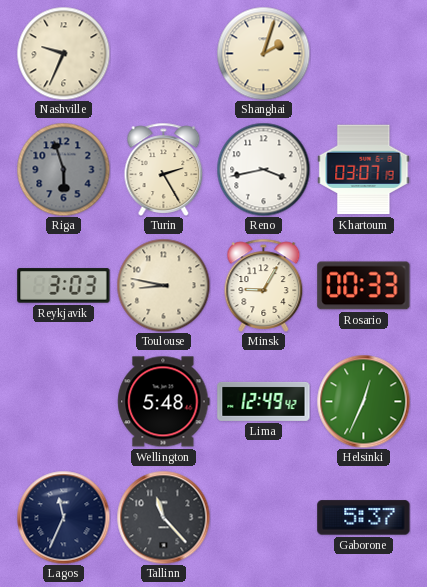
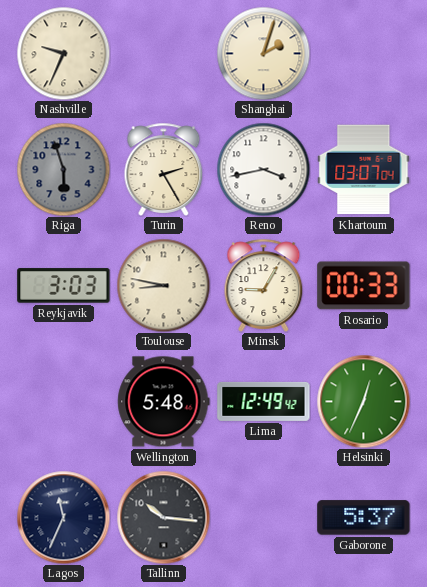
Khartoum: 03:07:19 -> 03:07:04 (364, 170)
Tallinn: 11:23 -> 10:16 (163, 517)
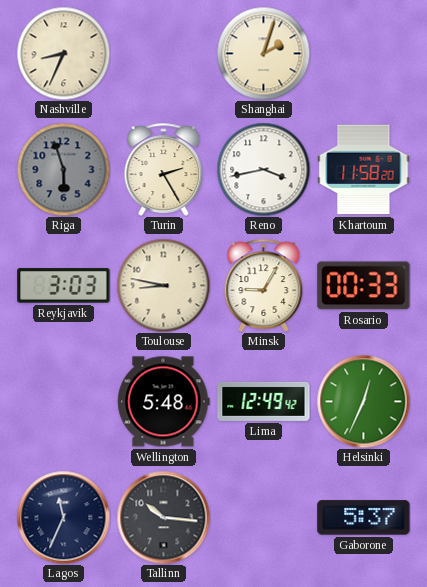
Nashville: 9:34 -> 8:34 (63, 53)
Khartoum: 03:07 -> 11:58 (364, 170)
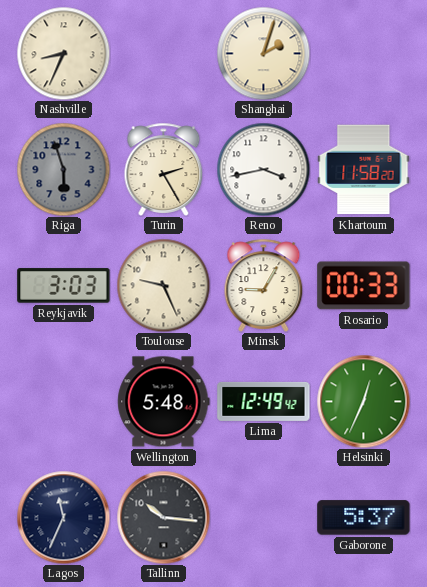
Toulouse: 8:47 -> 9:26 (163, 285)
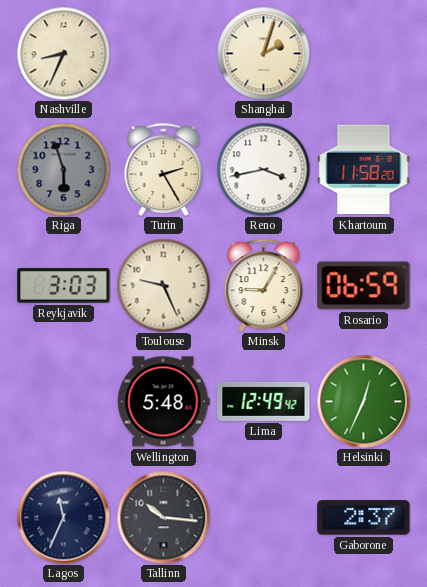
Rosario: 00:33 -> 06:59 (364, 286)
Gaborone: 5:37 -> 2:37 (364, 518)
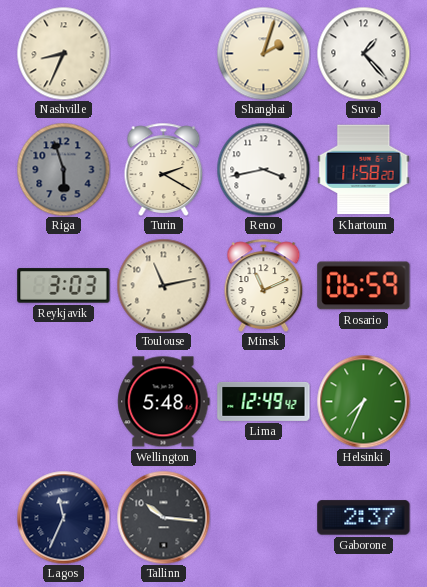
Suva: none -> 1:23 (363, 53)
Turin: 2:25 -> 2:20 (164, 169)
Toulouse: 9:26 -> 11:13 (163, 285)
Minsk: 9:05 -> 11:11 (264, 285)
Helsinki: 12:34 -> 7:34 (363, 401)
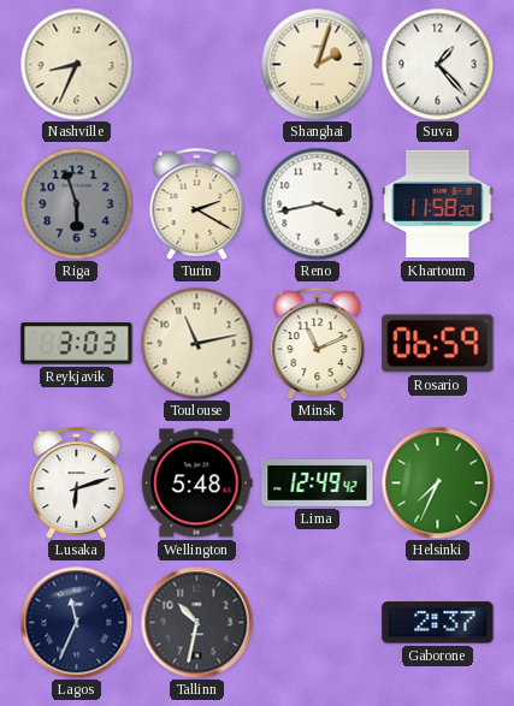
Lusaka: none -> 6:12 (77, 482)
Tallinn: 10:16 -> 10:32 (196, 622)
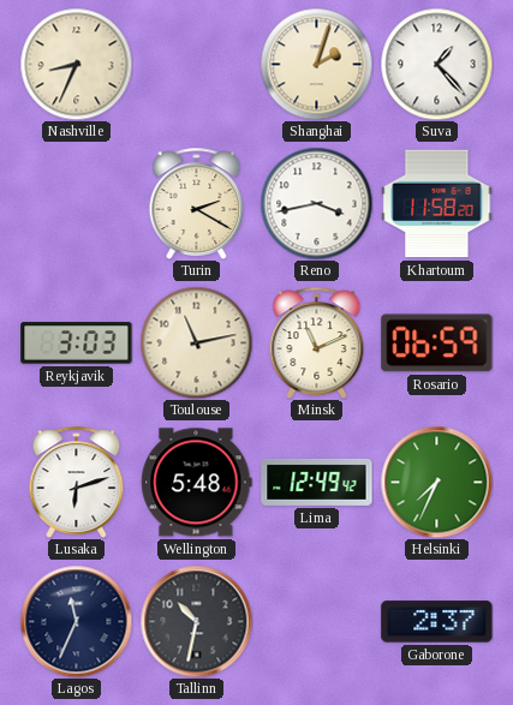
Riga: 5:57 -> none (76, 203)
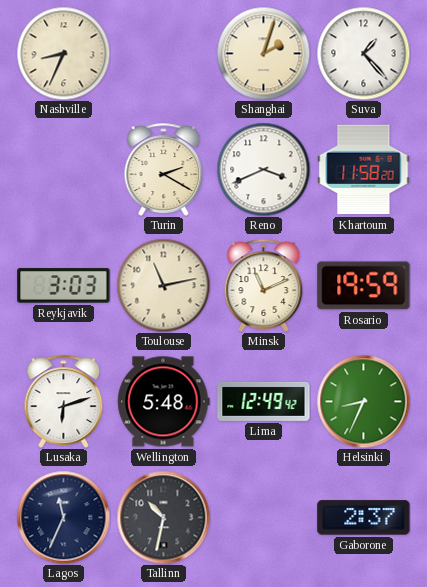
Reno: 3:43 -> 3:41 (263, 169)
Rosario: 06:59 -> 19:59 (364, 286)
Helsinki: 7:34 -> 8:34 (363, 401)
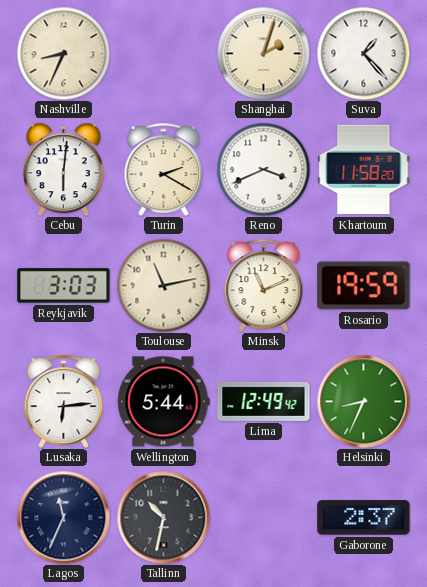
Cebu: none -> 6:01 (63, 169)
Lusaka: 6:12 -> 6:14 (64, 401)
Wellington: 5:48 -> 5:44 (164, 402)
